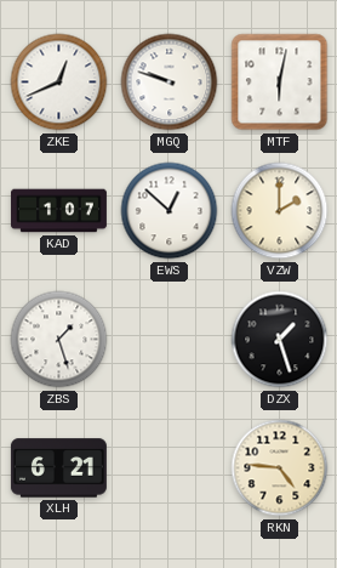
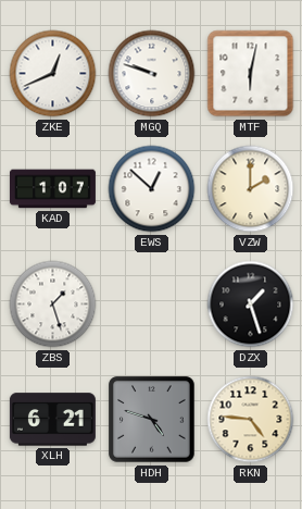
HDH: none -> 4:48 (152, 420)
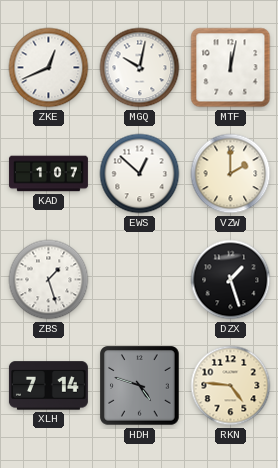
MGQ: 9:48 -> 10:02 (140, 68)
MTF: 6:02 -> 12:02 (231, 68)
XLH: 6:21 -> 7:14 (48, 386)
